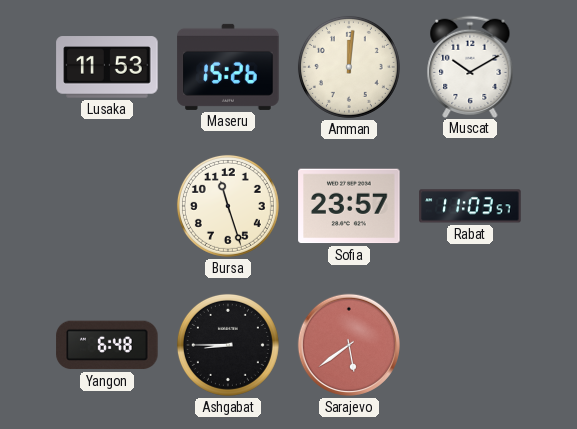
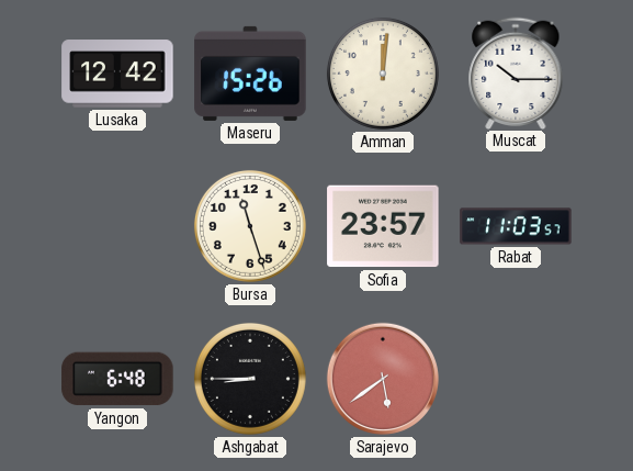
Lusaka: 11:53 -> 12:42 (117, 74)
Muscat: 10:10 -> 10:15 (516, 72)
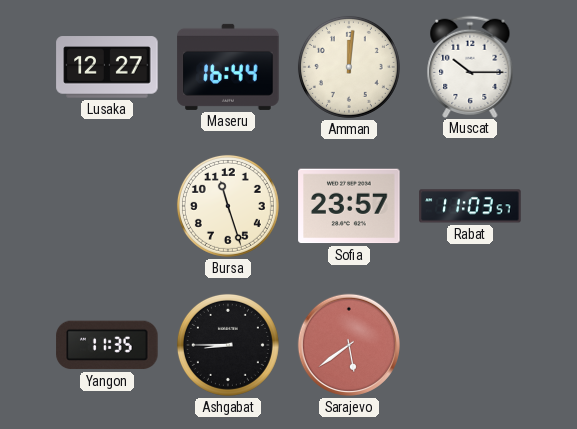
Lusaka: 12:42 -> 12:27 (107, 67)
Maseru: 15:26 -> 16:44 (228, 67)
Yangon: 6:48 -> 11:35 (107, 345)
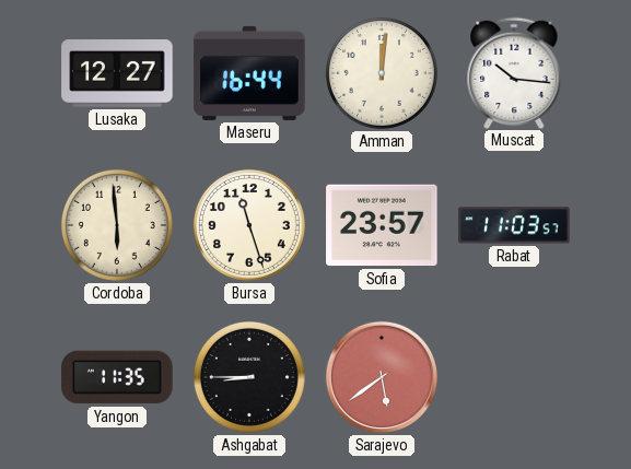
Muscat: 10:15 -> 10:16 (514, 72)
Cordoba: none -> 5:59 (117, 225)
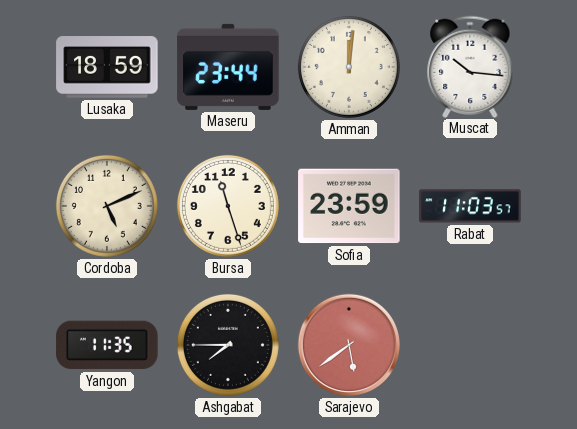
Lusaka: 12:27 -> 18:59 (107, 67)
Maseru: 16:44 -> 23:44 (228, 67)
Cordoba: 5:59 -> 5:11 (107, 206)
Sofia: 23:57 -> 23:59 (349, 206)
Ashgabat: 8:45 -> 7:45 (228, 345)
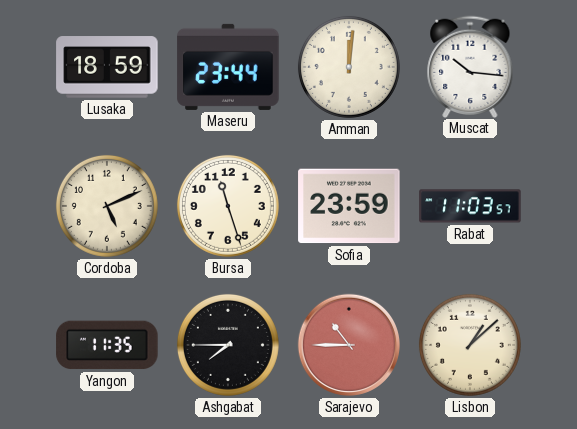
Sarajevo: 5:39 -> 10:45 (349, 345)
Lisbon: none -> 1:08 (470, 345)
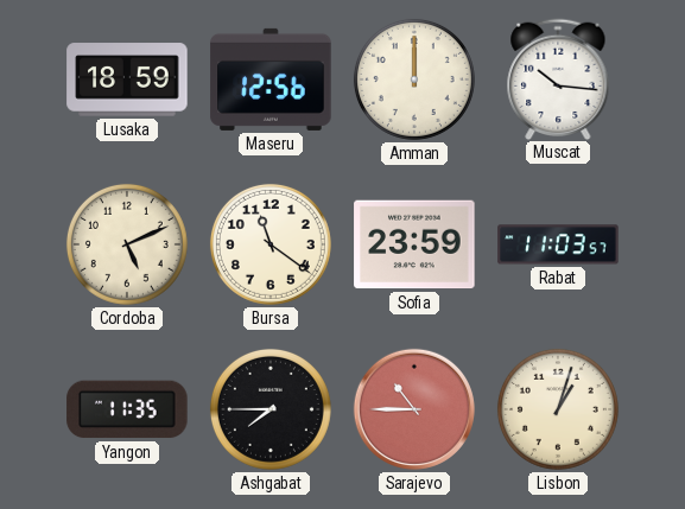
Maseru: 23:44 -> 12:56 (271, 79)
Amman: 12:01 -> 12:00 (414, 79)
Bursa: 11:27 -> 11:21 (271, 244)
Lisbon: 1:08 -> 1:03 (558, 409)
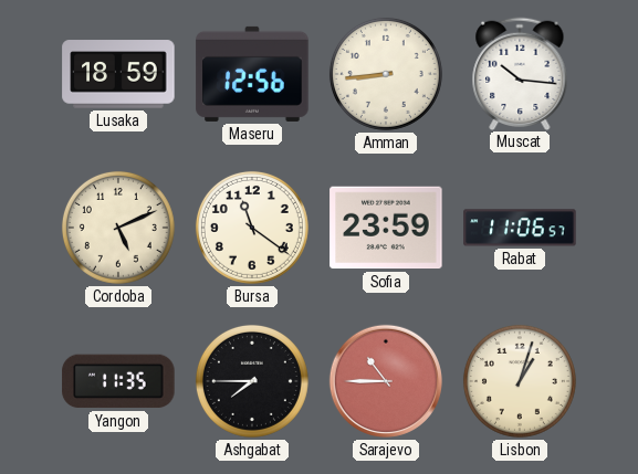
Amman: 12:00 -> 8:44 (386, 74)
Rabat: 11:03 -> 11:06 (520, 228)
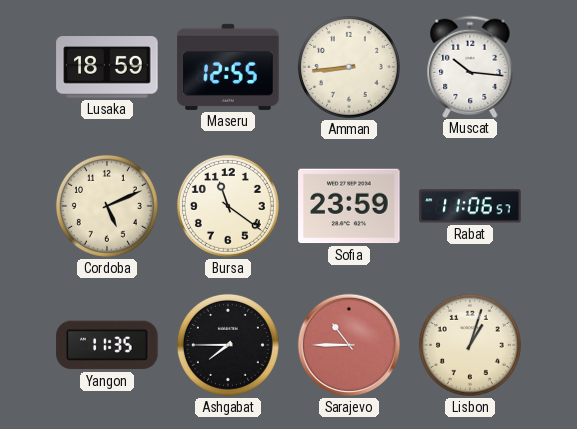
Maseru: 12:56 -> 12:55 (228, 67)
